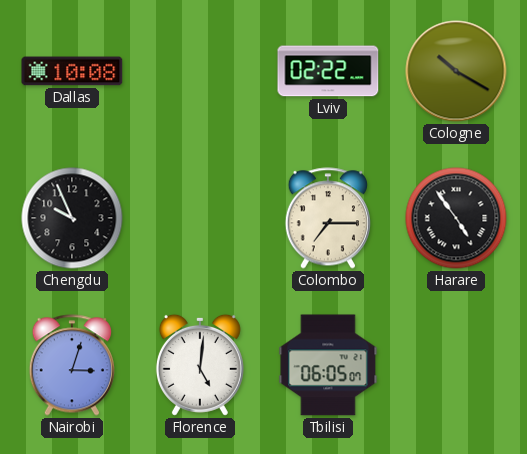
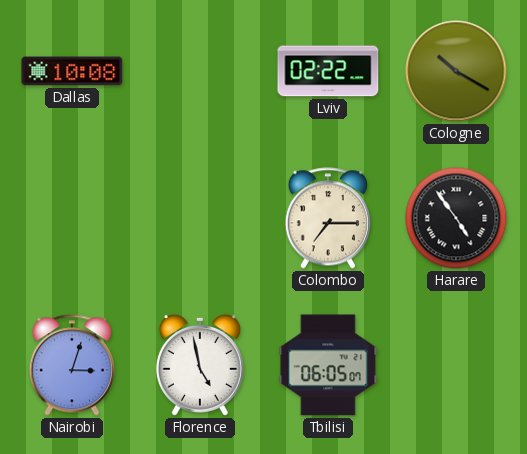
Chengdu: 9:56 -> none (72, 218)
Florence: 5:01 -> 4:58 (200, 365)
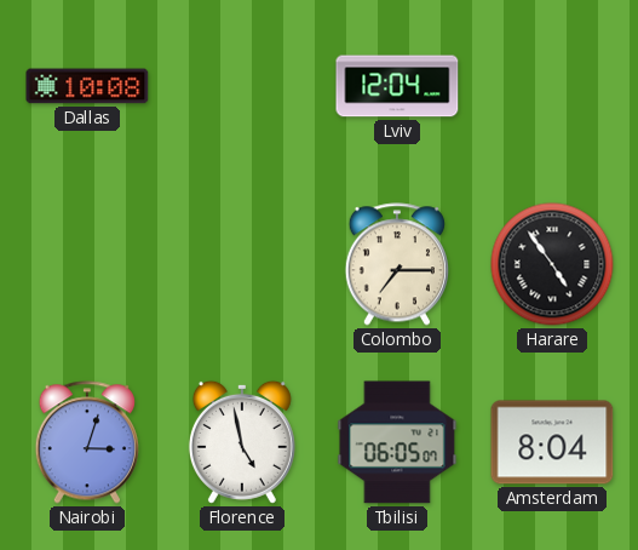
Lviv: 02:22 -> 12:04 (397, 86)
Cologne: 10:20 -> none (456, 71)
Amsterdam: none -> 8:04 (552, 442)
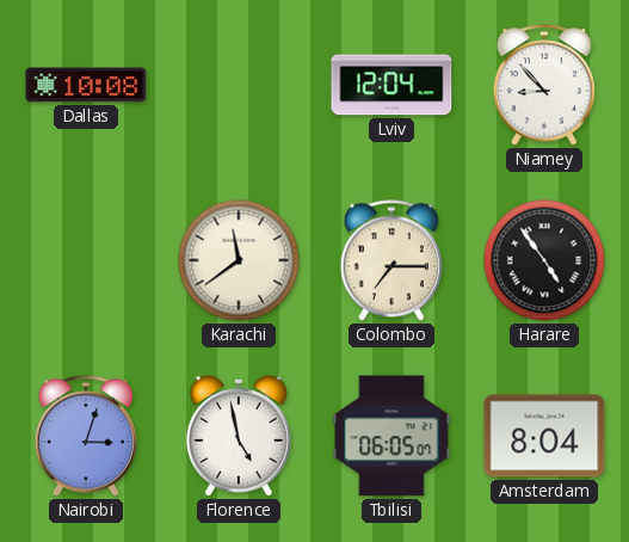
Niamey: none -> 8:53 (544, 85)
Karachi: none -> 11:39 (239, 260)
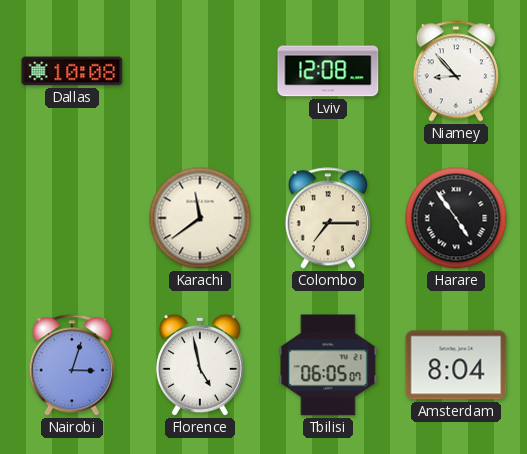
Lviv: 12:04 -> 12:08 (328, 71)
